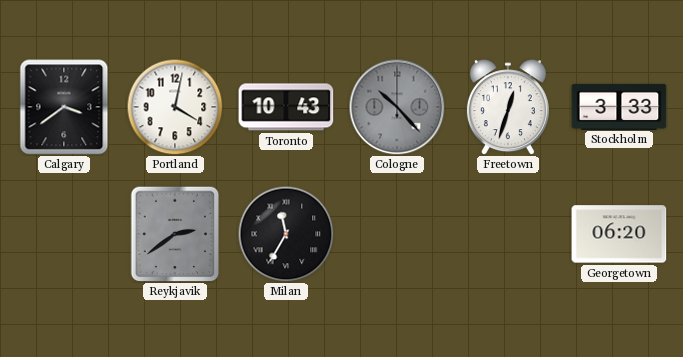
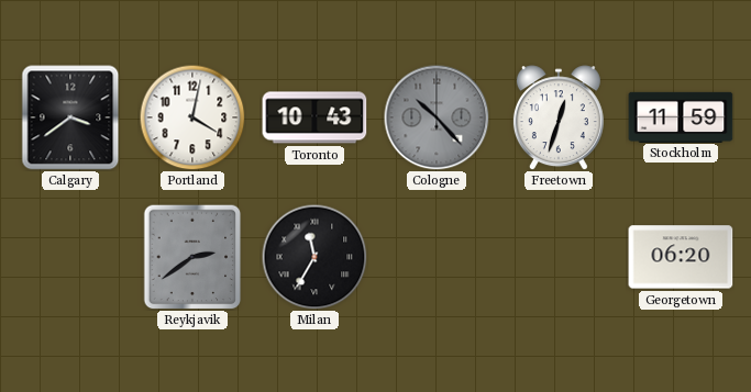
Stockholm: 3:33 -> 11:59 (681, 116)
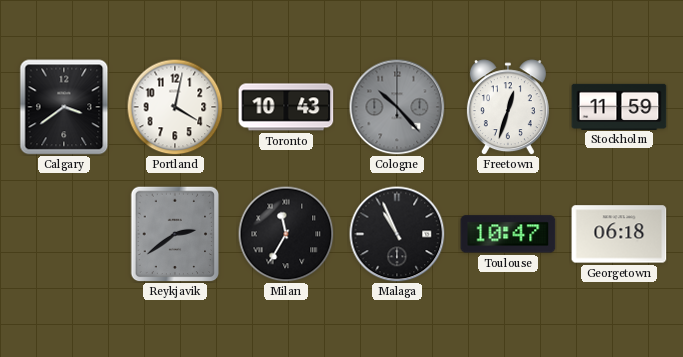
Malaga: none -> 10:56 (397, 234)
Toulouse: none -> 10:47 (508, 234)
Georgetown: 06:20 -> 06:18 (619, 234)
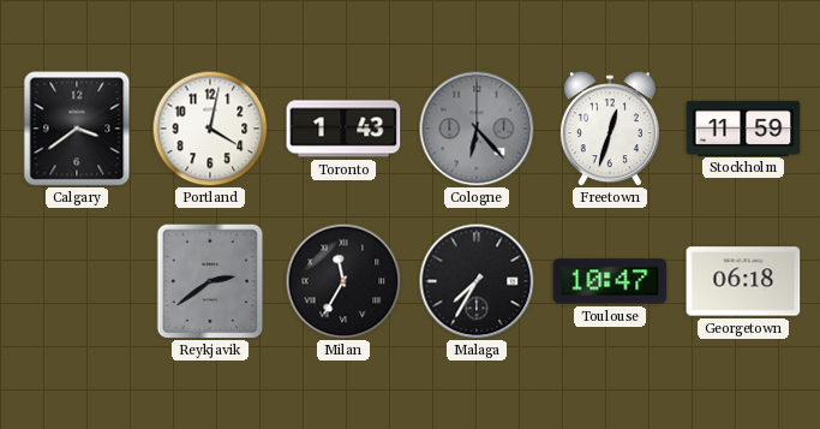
Toronto: 10:43 -> 1:43 (343, 129)
Cologne: 10:23 -> 6:23 (477, 129)
Malaga: 10:56 -> 7:35 (477, 281)
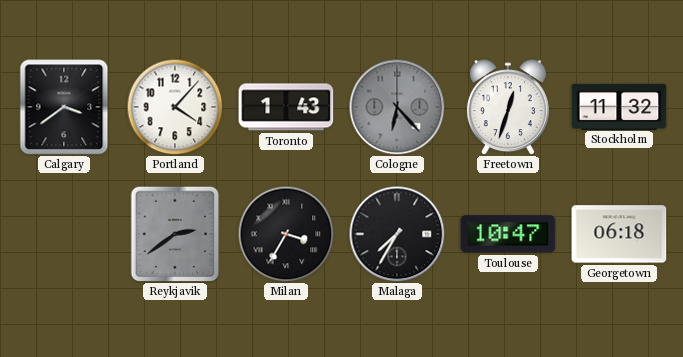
Portland: 4:02 -> 4:07 (175, 107)
Stockholm: 11:59 -> 11:32 (619, 106)
Milan: 11:35 -> 3:35 (286, 234)
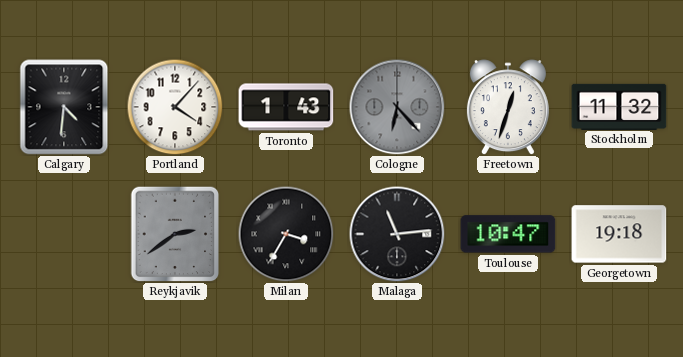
Calgary: 3:39 -> 4:31 (64, 107)
Malaga: 7:35 -> 11:14 (397, 234)
Georgetown: 06:18 -> 19:18 (619, 234)
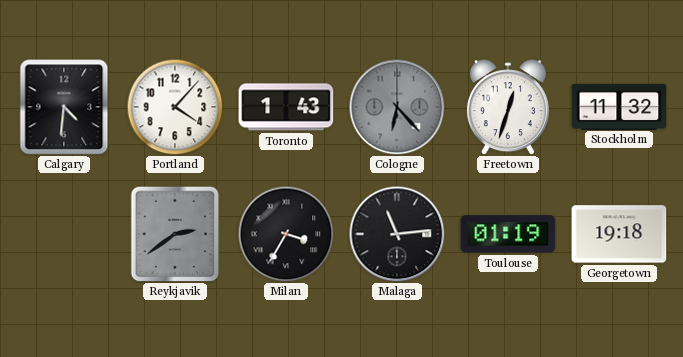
Toulouse: 10:47 -> 01:19 (508, 234)
